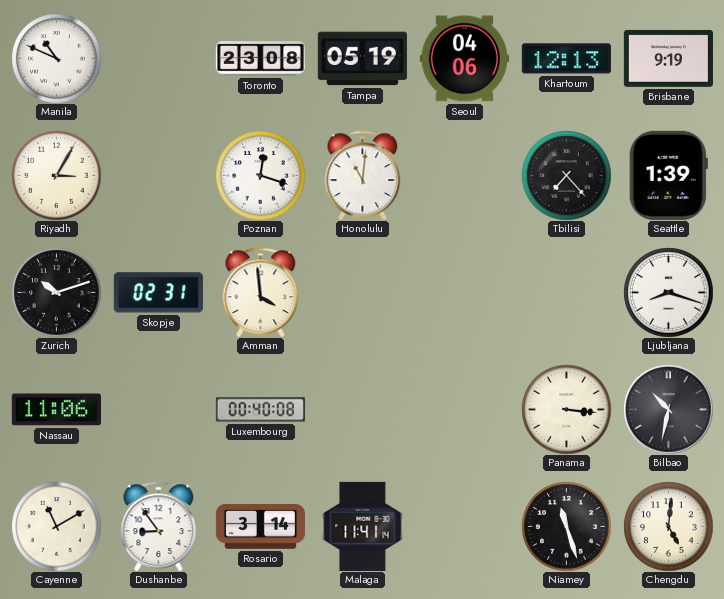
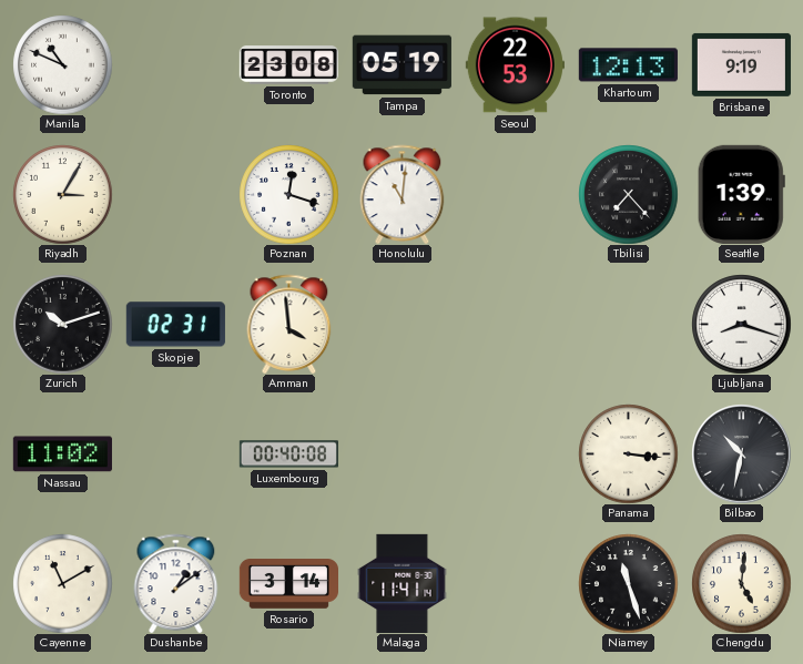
Seoul: 04:06 -> 22:53 (515, 65)
Nassau: 11:06 -> 11:02 (62, 454)
Dushanbe: 8:54 -> 1:09 (176, 583)
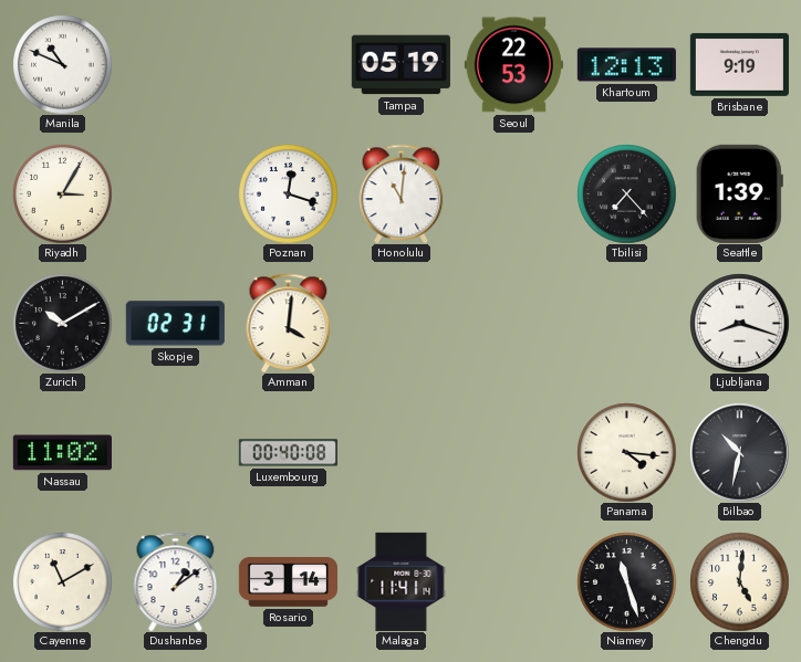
Toronto: 23:08 -> none (288, 65)
Zurich: 10:12 -> 10:10 (62, 323)
Amman: 3:59 -> 4:01 (289, 323)
Panama: 3:16 -> 4:16 (626, 452)
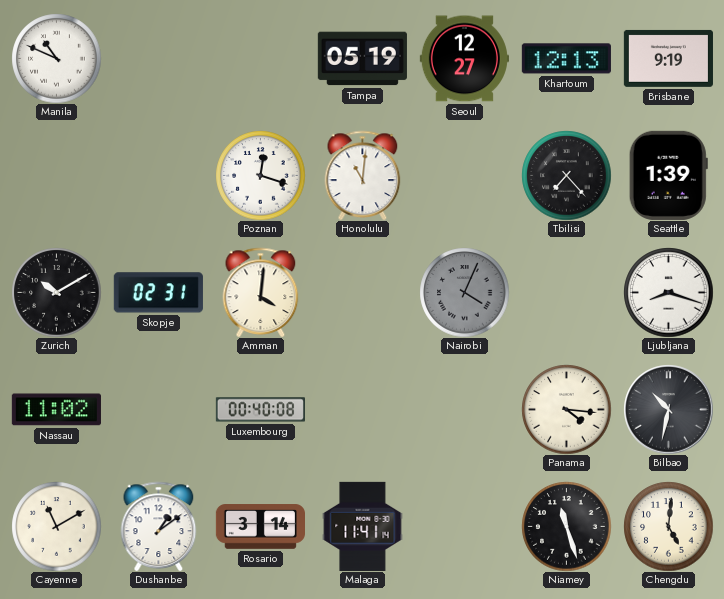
Seoul: 22:53 -> 12:27 (464, 59)
Riyadh: 3:05 -> none (62, 193)
Nairobi: none -> 4:04 (464, 292)
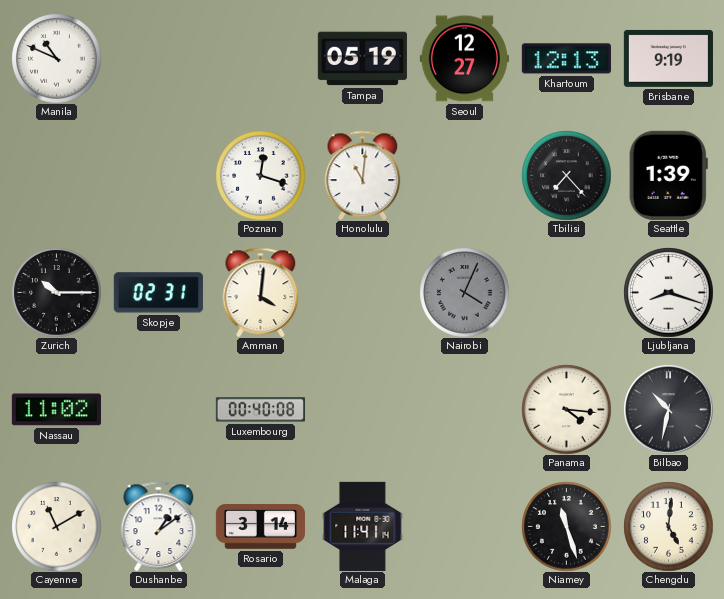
Zurich: 10:10 -> 10:15 (56, 292)
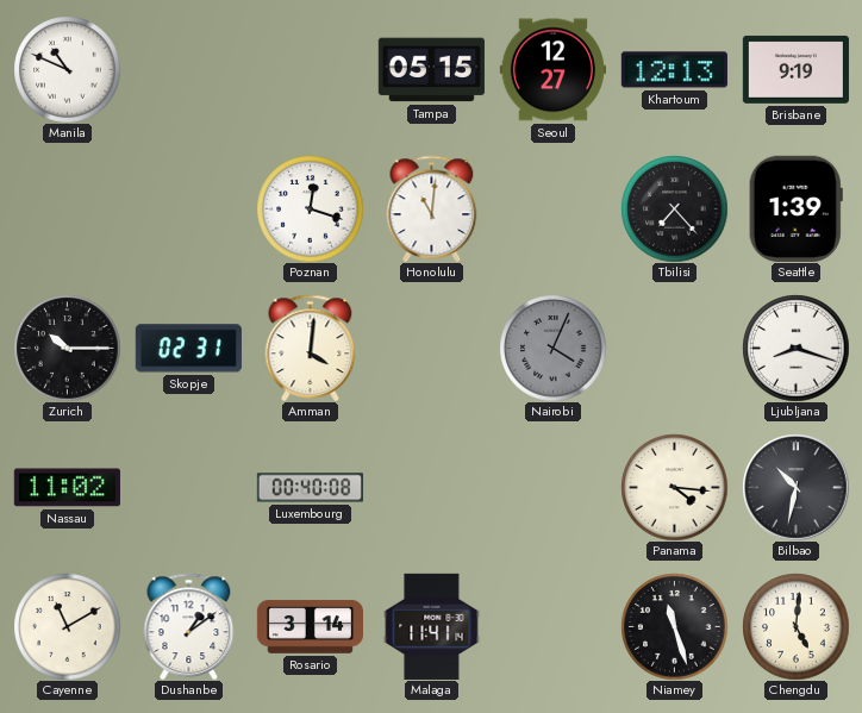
Tampa: 05:19 -> 05:15 (431, 70)
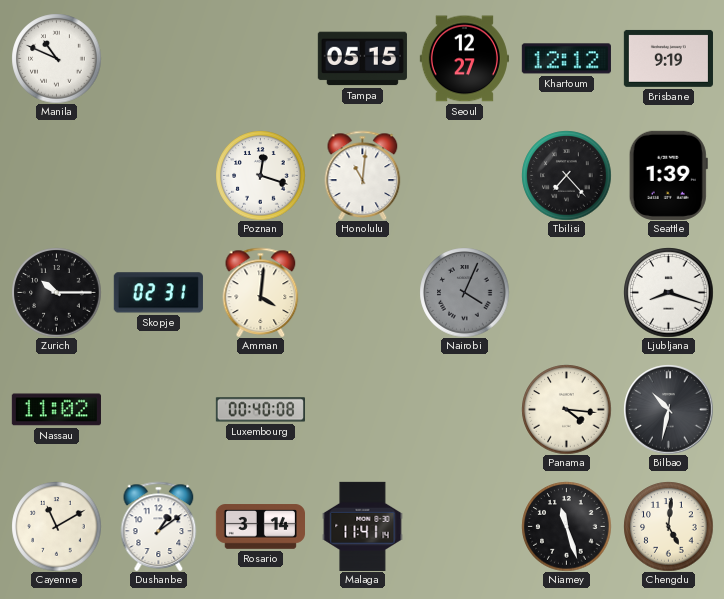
Khartoum: 12:13 -> 12:12 (566, 59)
